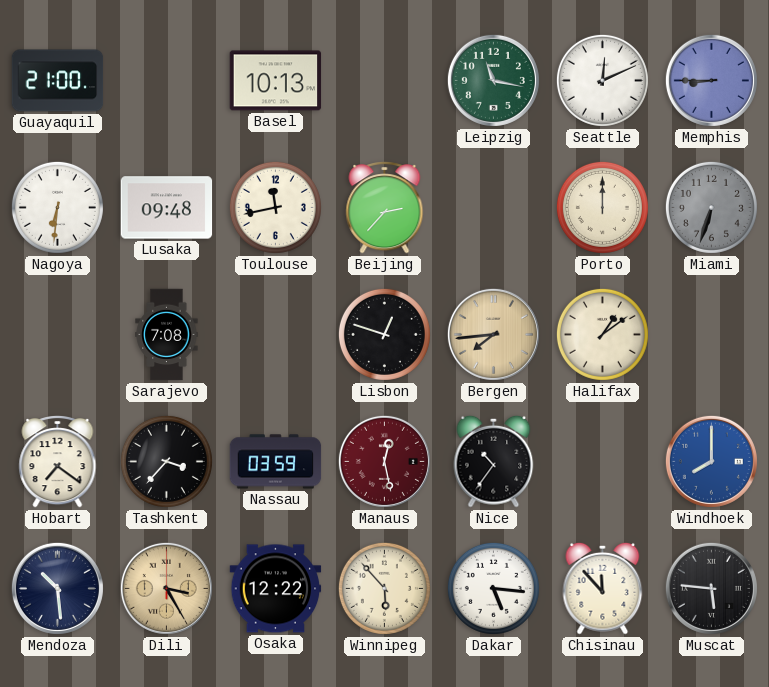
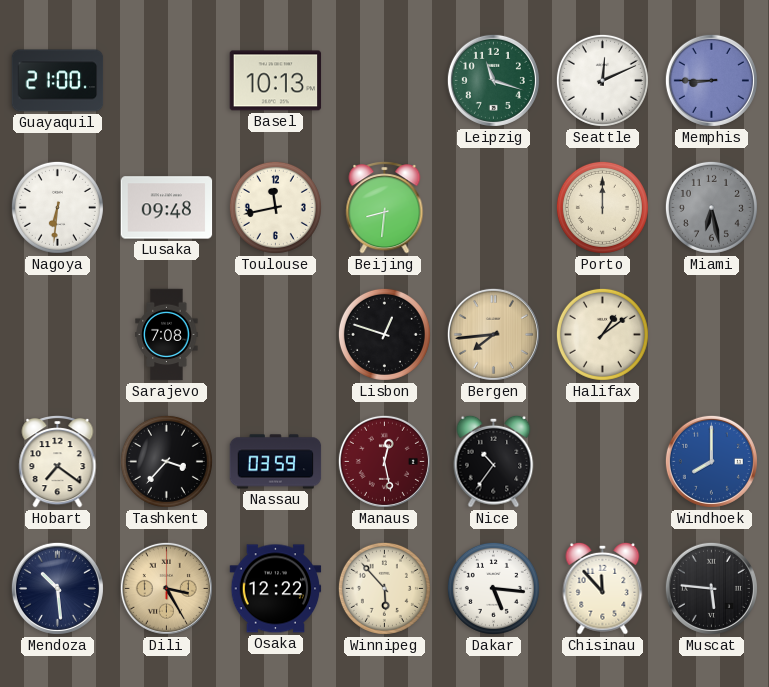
Leipzig: 11:17 -> 11:18 (493, 80)
Beijing: 2:37 -> 8:31 (385, 208)
Miami: 6:33 -> 6:28 (711, 207)
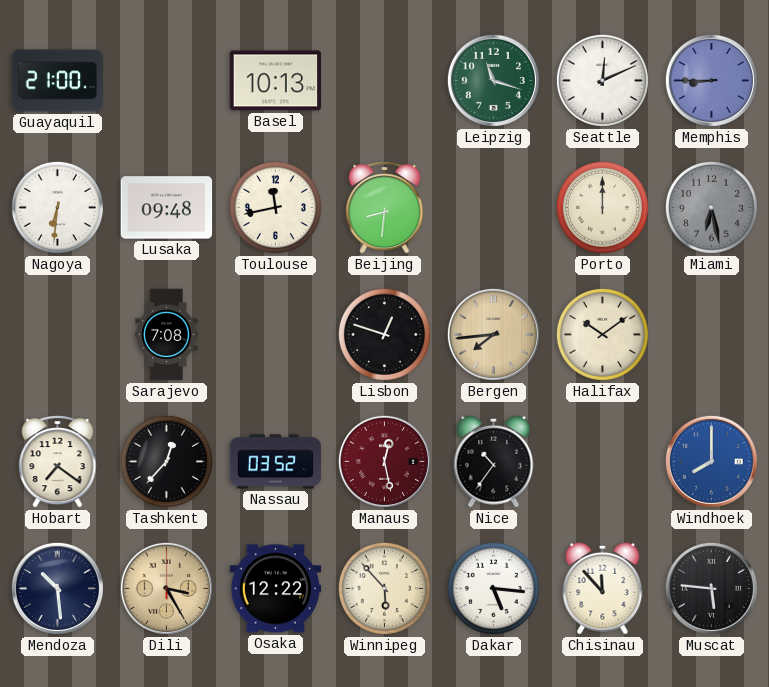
Halifax: 1:09 -> 10:09 (602, 334)
Tashkent: 3:37 -> 12:37 (166, 461)
Nassau: 03:59 -> 03:52 (276, 462)
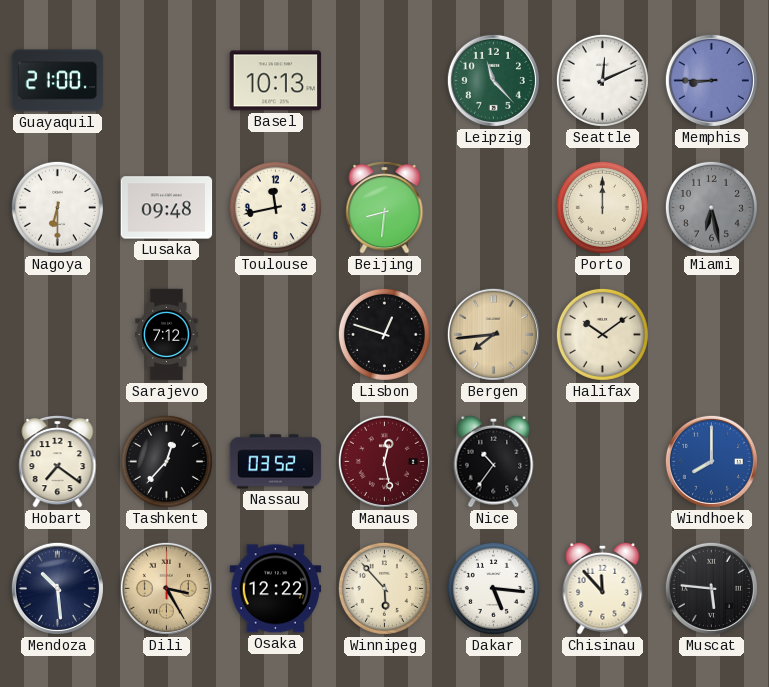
Leipzig: 11:18 -> 11:23 (493, 80)
Nagoya: 6:31 -> 6:30 (57, 207)
Sarajevo: 7:08 -> 7:12 (167, 335)
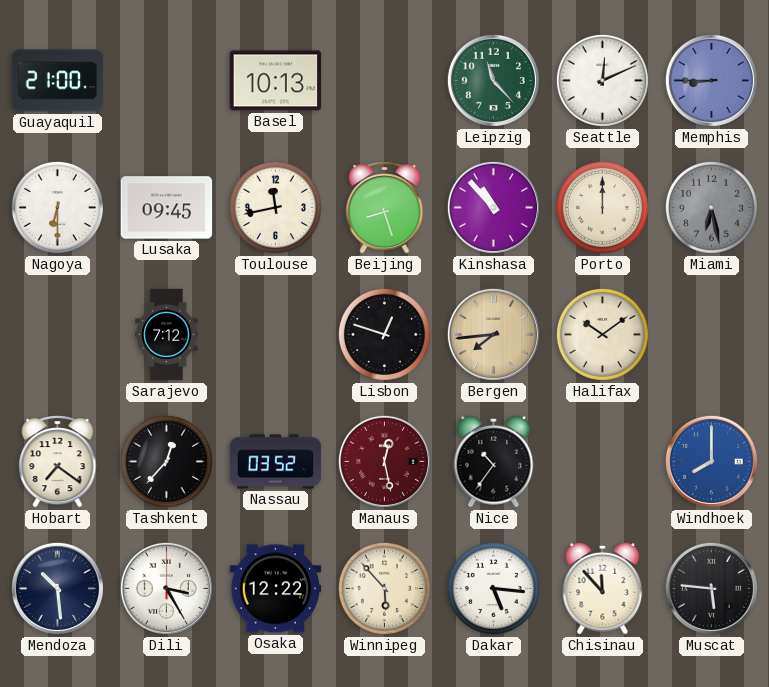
Lusaka: 09:48 -> 09:45 (167, 208)
Beijing: 8:31 -> 8:27 (385, 208)
Kinshasa: none -> 10:53 (493, 207)
Dili dial: champagne -> white (166, 588)
